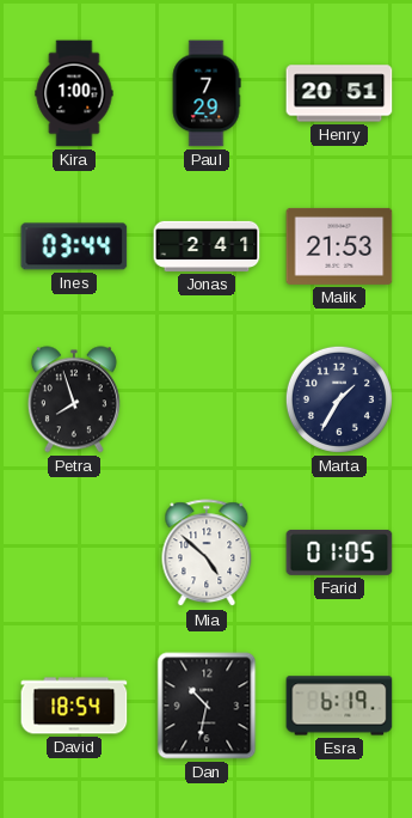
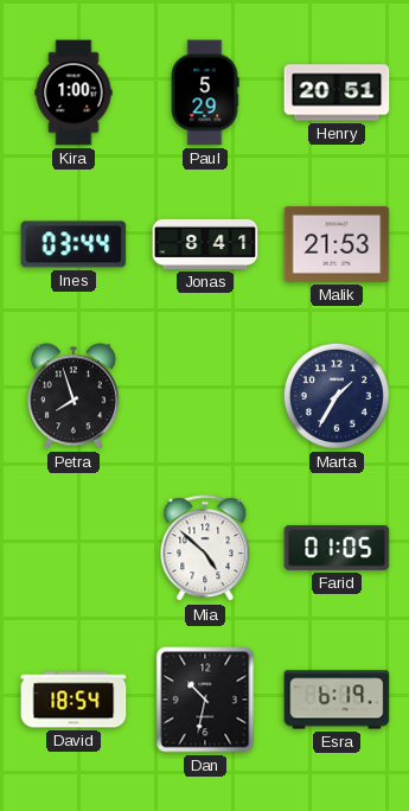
Paul: 7:29 -> 5:29 (205, 92)
Jonas: 2:41 -> 8:41 (205, 244)
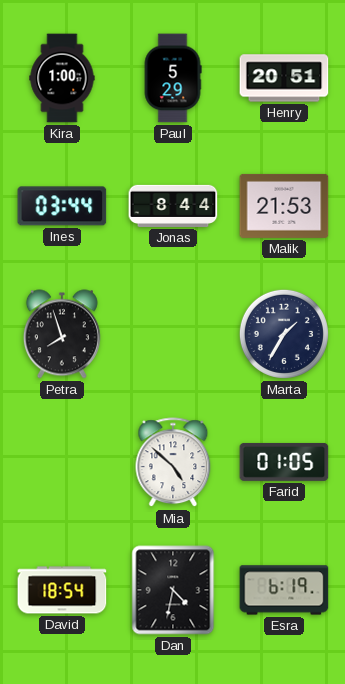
Jonas: 8:41 -> 8:44 (173, 206)
Dan: 10:32 -> 4:32 (173, 590)
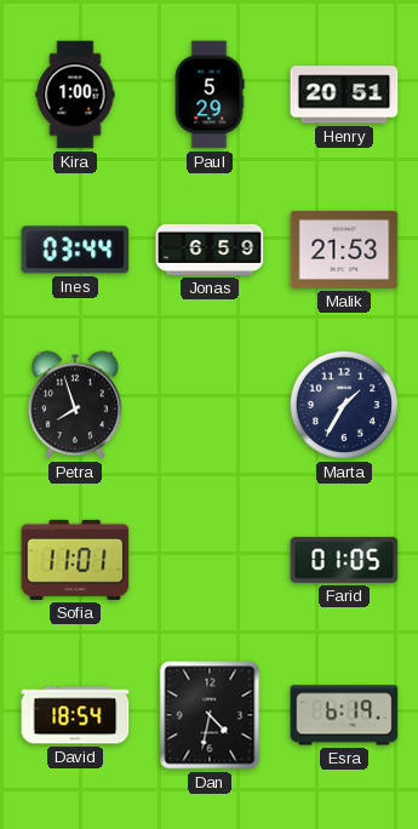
Jonas: 8:44 -> 6:59 (210, 250)
Sofia: none -> 11:01 (75, 560)
Mia: 4:52 -> none (173, 463)
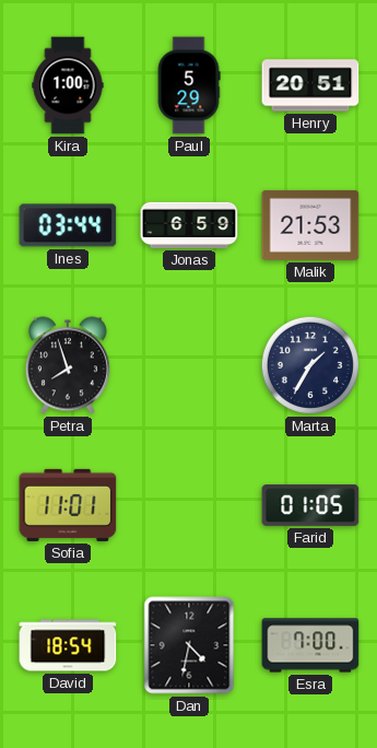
Esra: 6:19 -> 7:00 (310, 645)
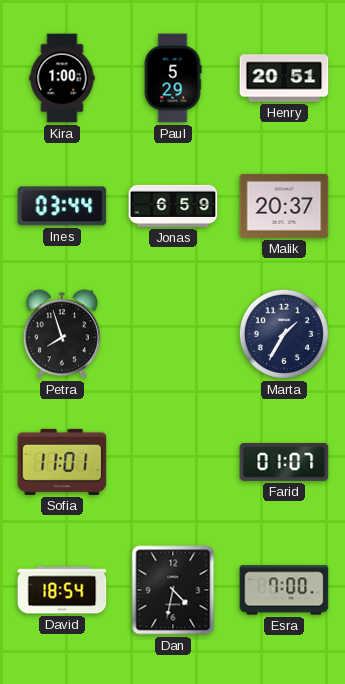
Malik: 21:53 -> 20:37 (284, 206)
Farid: 01:05 -> 01:07 (284, 462)
